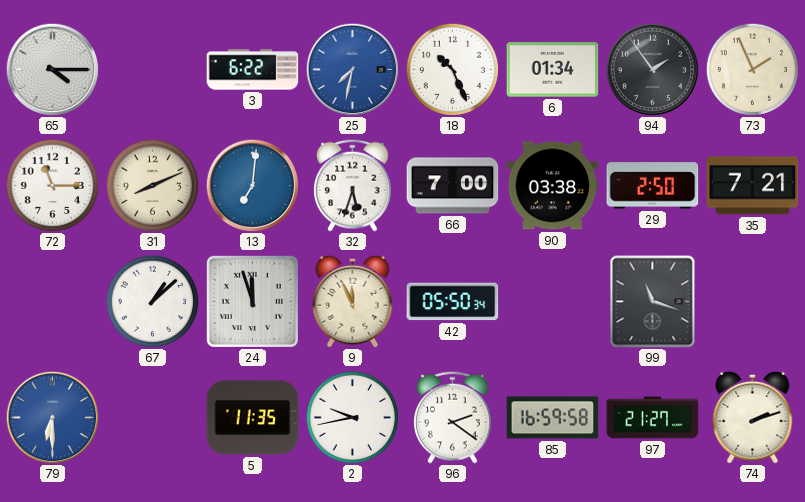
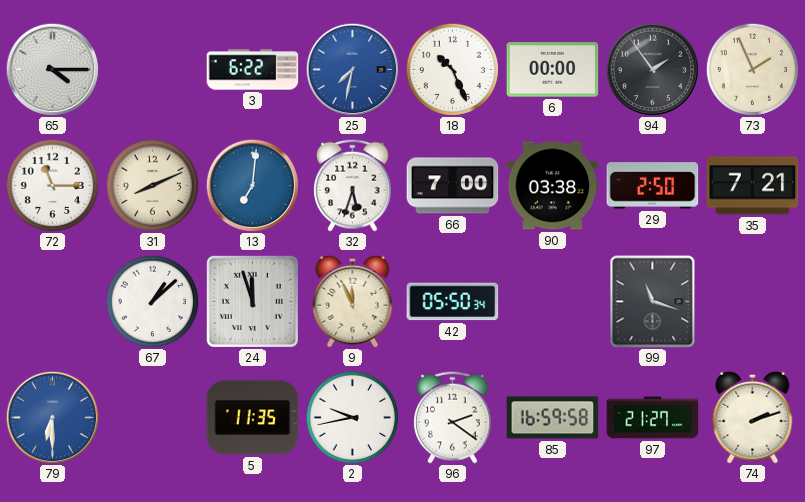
6: 01:34 -> 00:00 (553, 70)
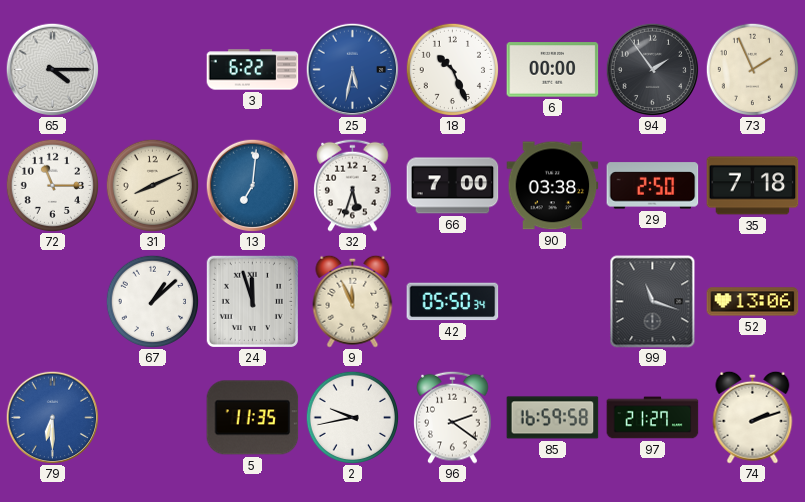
25: 7:32 -> 5:32 (352, 69)
35: 7:21 -> 7:18 (753, 186)
52: none -> 13:06 (753, 302)
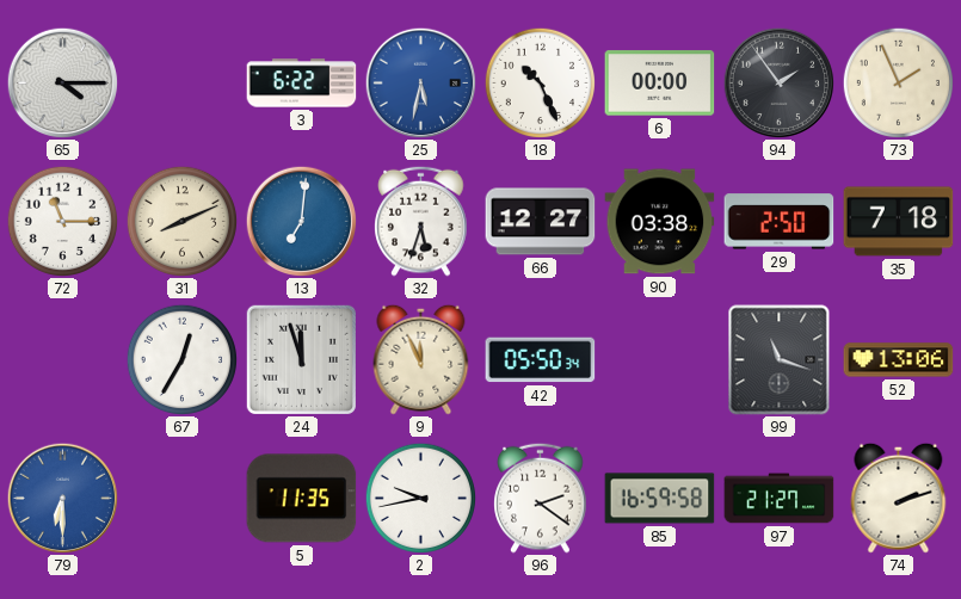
66: 7:00 -> 12:27 (541, 222)
67: 1:08 -> 12:35 (181, 359)
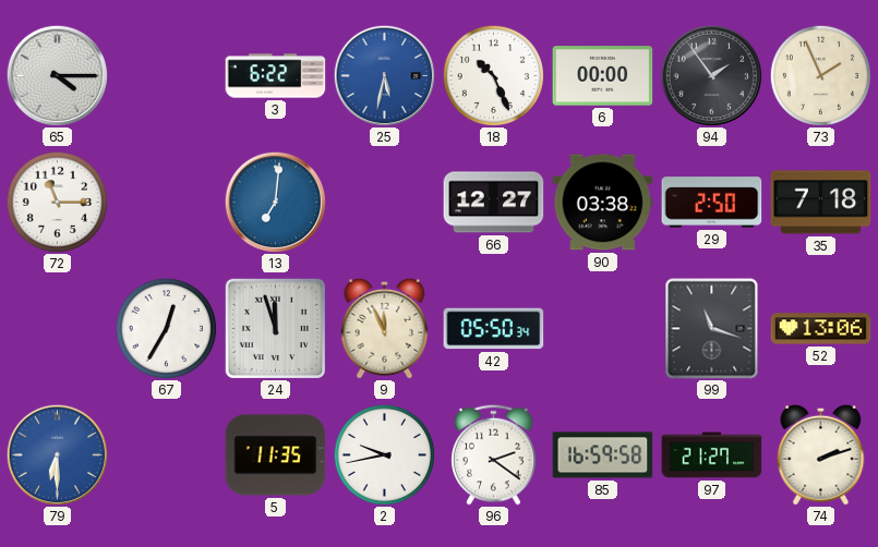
31: 8:11 -> none (181, 221)
32: 5:33 -> none (421, 221)
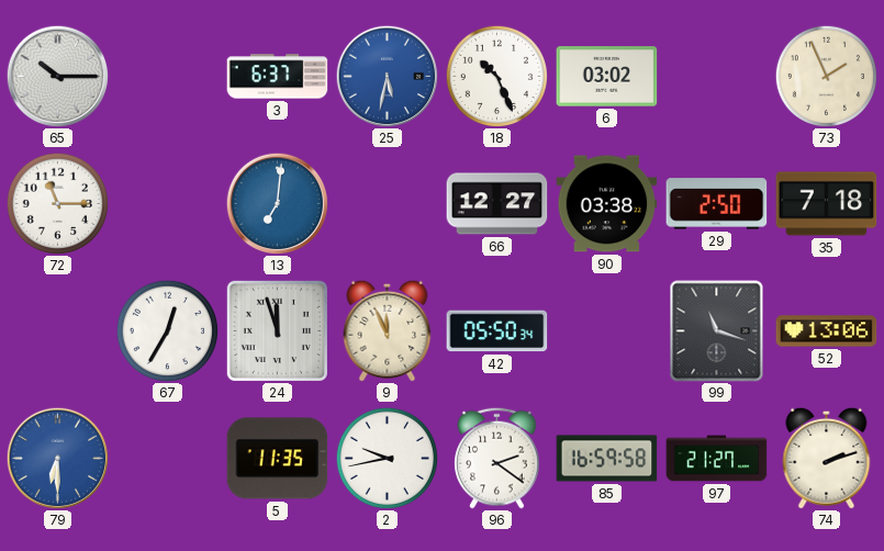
65: 4:15 -> 10:15 (57, 76)
3: 6:22 -> 6:37 (278, 77)
6: 00:00 -> 03:02 (607, 77)
94: 1:54 -> none (711, 75)
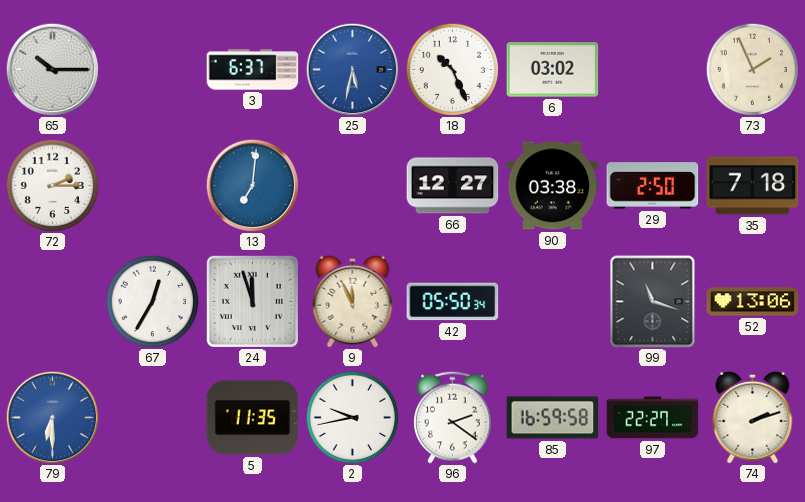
72: 11:15 -> 2:15 (52, 185)
97: 21:27 -> 22:27 (653, 418)
